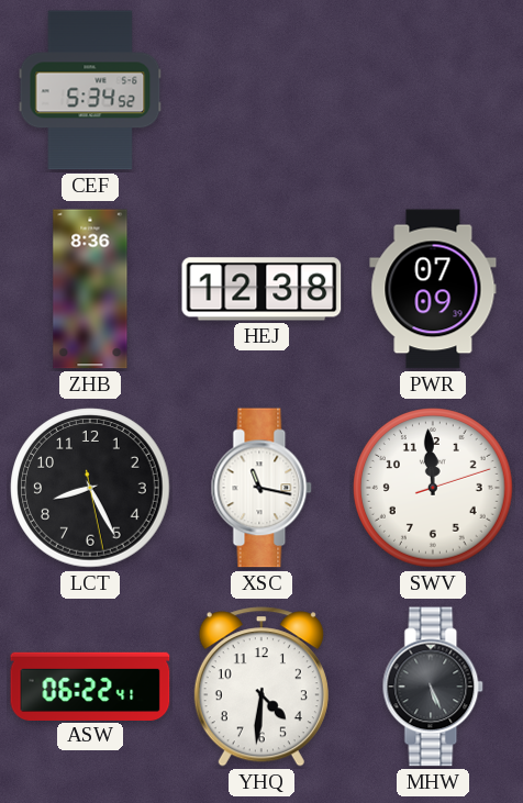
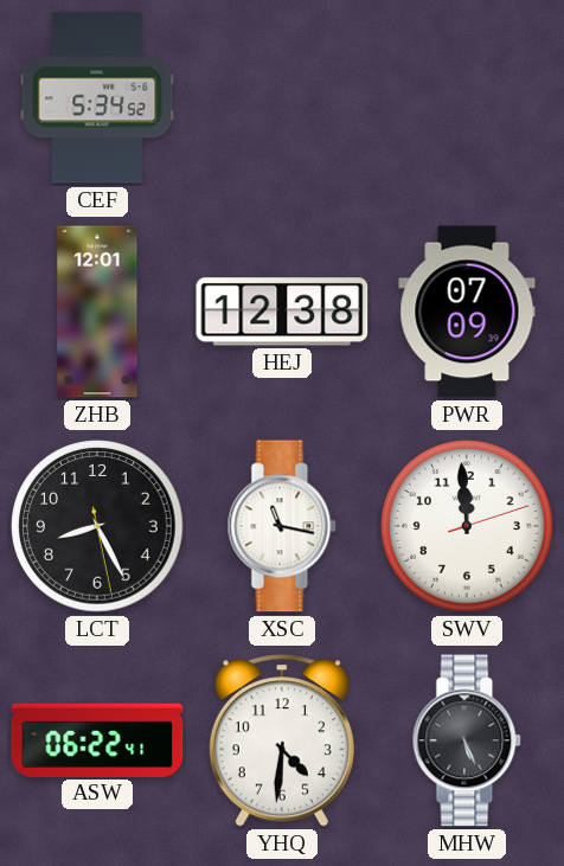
ZHB: 8:36 -> 12:01 (97, 312)
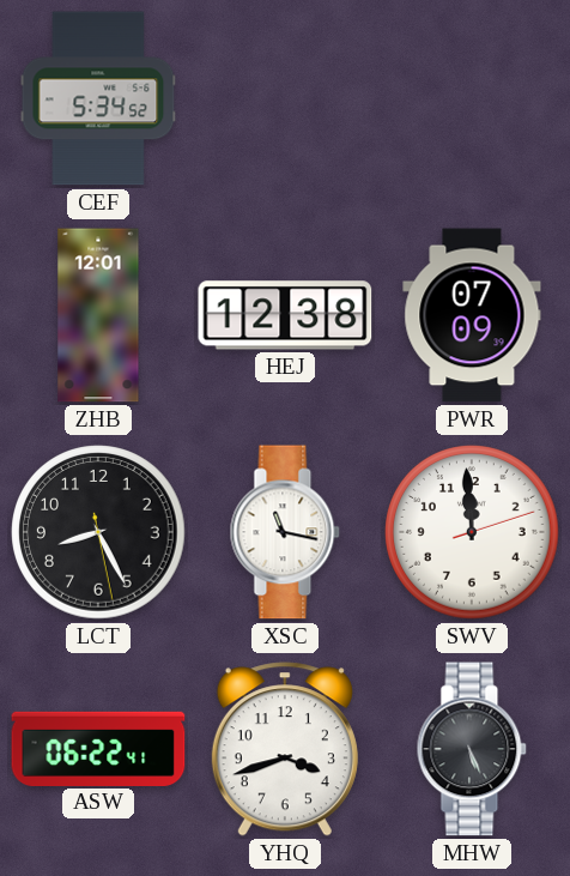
YHQ: 4:31 -> 3:42 (285, 749)
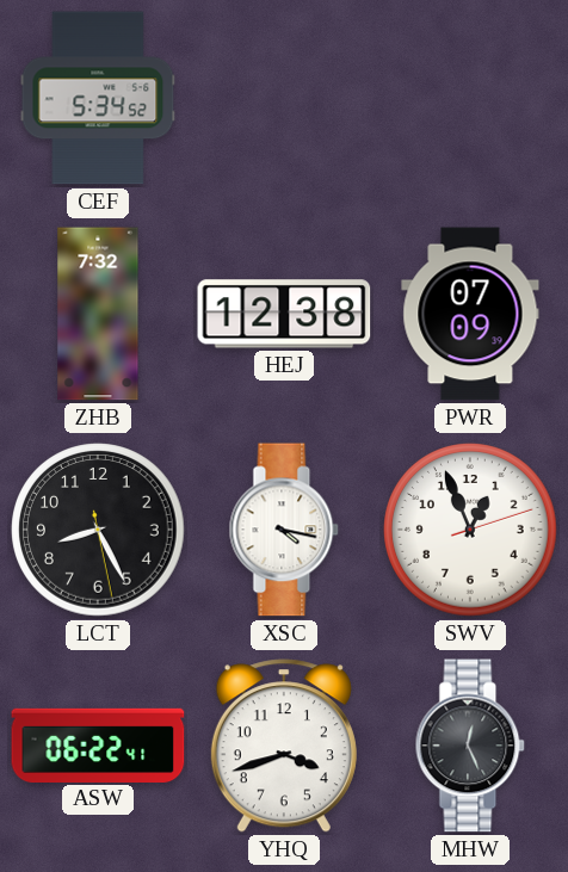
ZHB: 12:01 -> 7:32 (98, 314)
XSC: 11:17 -> 4:17 (284, 530)
SWV: 11:59 -> 12:56 (470, 530)
MHW: 5:26 -> 12:26 (470, 746)
